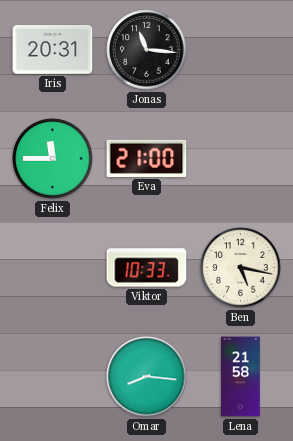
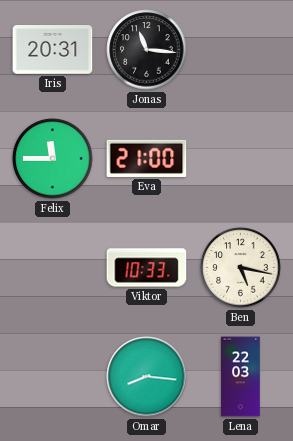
Lena: 21:58 -> 22:03 (241, 377)
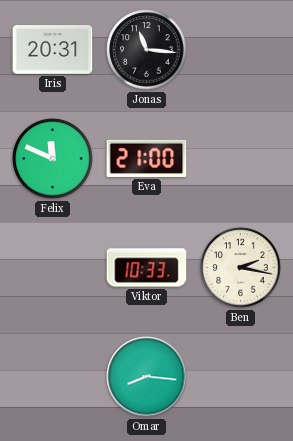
Felix: 11:45 -> 11:49 (53, 159)
Ben: 5:17 -> 2:17 (241, 268)
Lena: 22:03 -> none (241, 377)
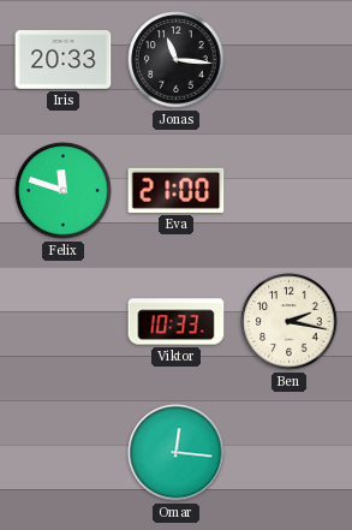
Iris: 20:31 -> 20:33 (64, 60)
Felix: 11:49 -> 11:48 (64, 191)
Omar: 8:16 -> 12:16 (177, 453)
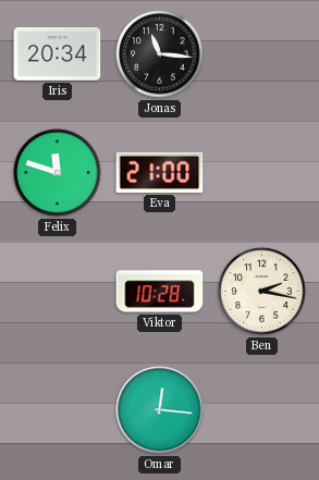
Iris: 20:33 -> 20:34 (58, 54)
Viktor: 10:33 -> 10:28 (160, 292)
